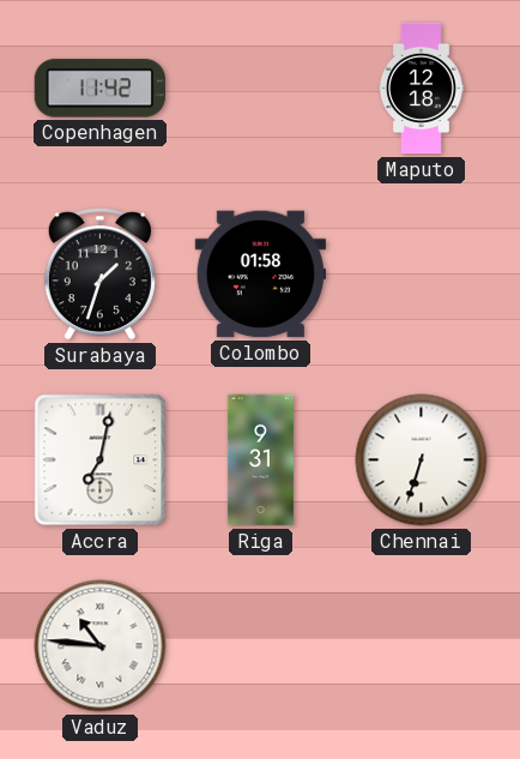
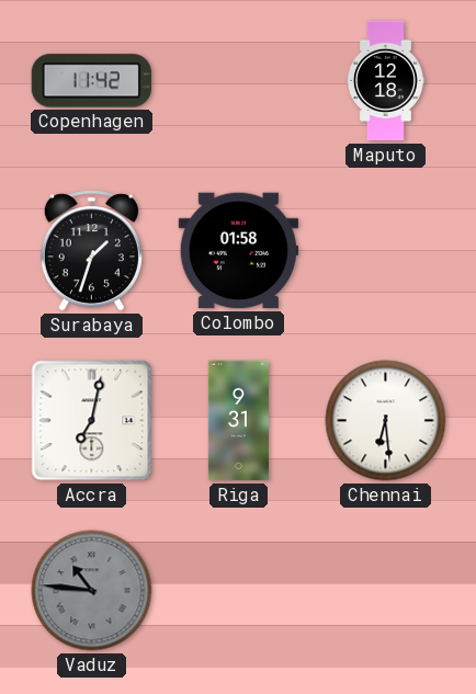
Chennai: 6:33 -> 6:29 (386, 421)
Vaduz dial: white -> grey (92, 591)
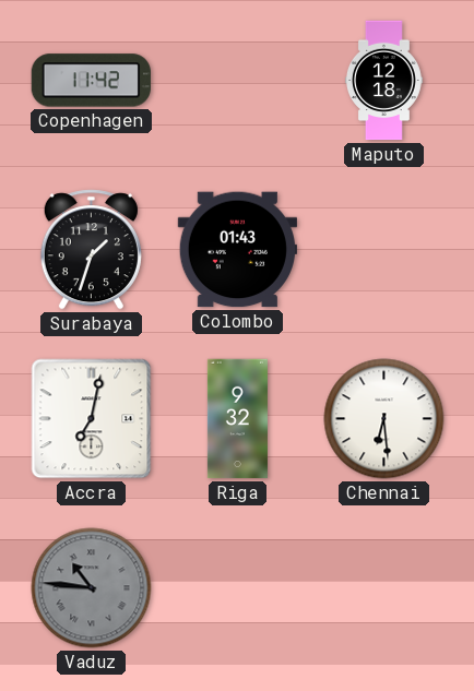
Colombo: 01:58 -> 01:43 (237, 250)
Riga: 9:31 -> 9:32 (237, 419)
